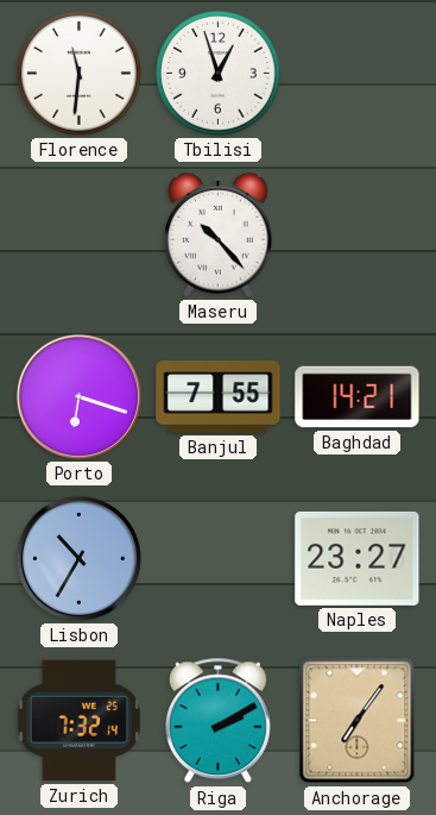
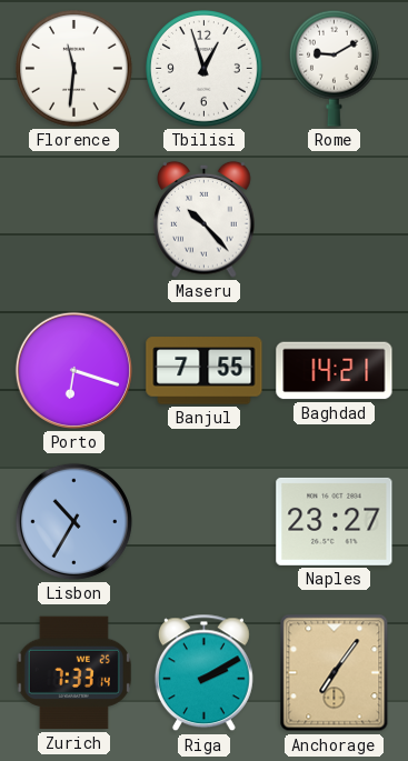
Rome: none -> 9:10 (335, 68)
Zurich: 7:32 -> 7:33 (73, 673)
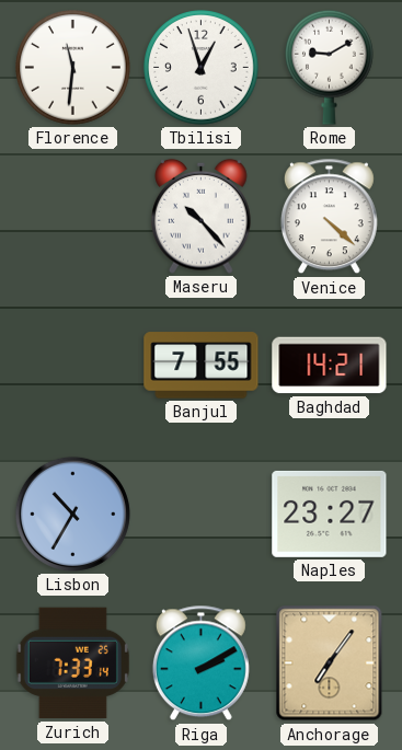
Venice: none -> 4:22 (329, 217)
Porto: 6:18 -> none (73, 370)
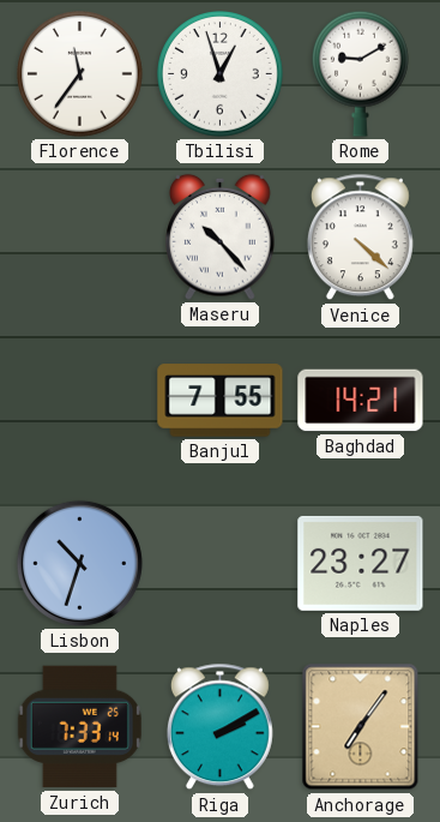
Florence: 11:31 -> 11:36 (80, 74)
Lisbon: 10:35 -> 10:33 (79, 563)
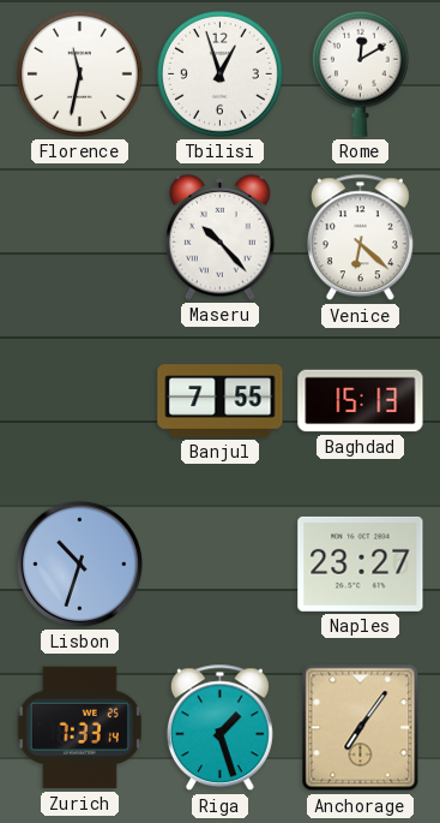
Florence: 11:36 -> 11:32 (80, 74)
Rome: 9:10 -> 12:10 (361, 73)
Venice: 4:22 -> 6:22 (360, 238)
Baghdad: 14:21 -> 15:13 (361, 401)
Riga: 2:10 -> 1:27 (219, 728)
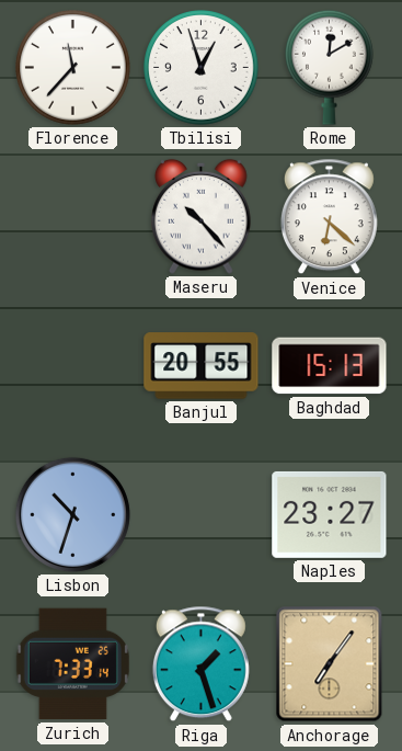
Florence: 11:32 -> 11:37 (73, 68)
Banjul: 7:55 -> 20:55 (202, 366)
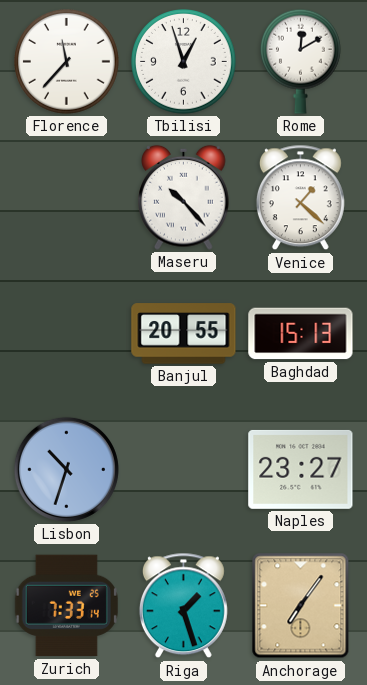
Venice: 6:22 -> 1:22 (300, 198)
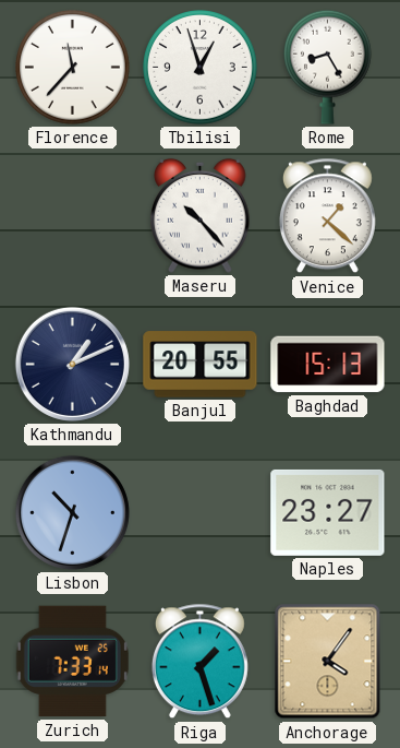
Rome: 12:10 -> 8:25 (328, 67)
Kathmandu: none -> 1:11 (72, 364)
Anchorage: 7:06 -> 4:06 (328, 662)
